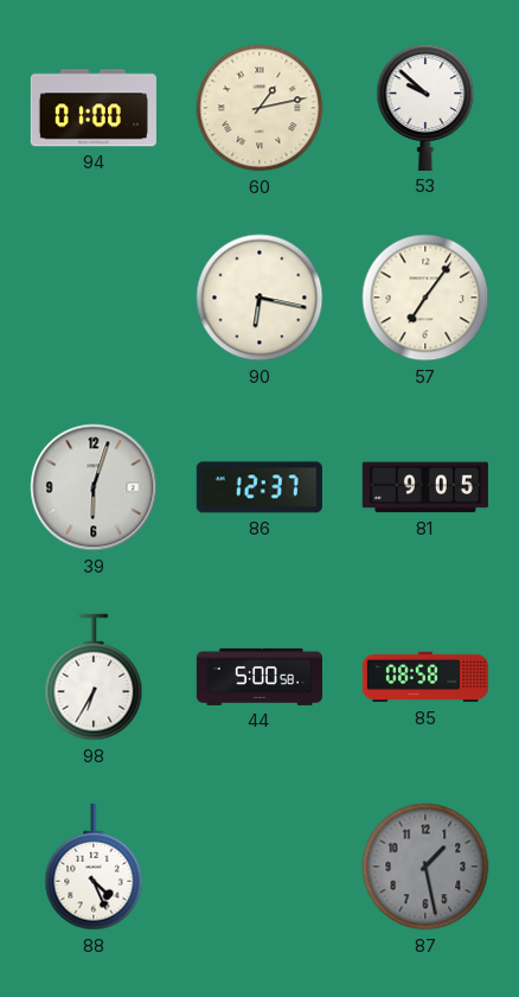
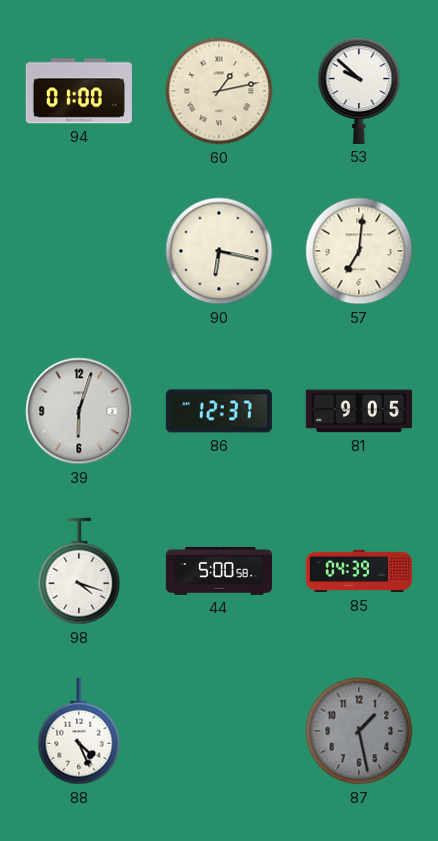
57: 7:06 -> 7:01 (359, 251)
98: 6:35 -> 4:18 (79, 571)
85: 08:58 -> 04:39 (359, 571)
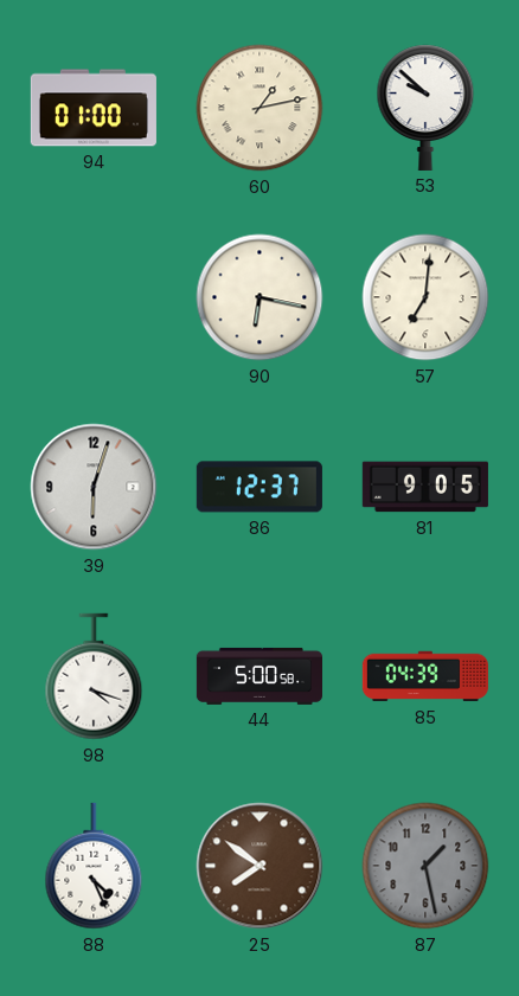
25: none -> 7:51 (259, 866)
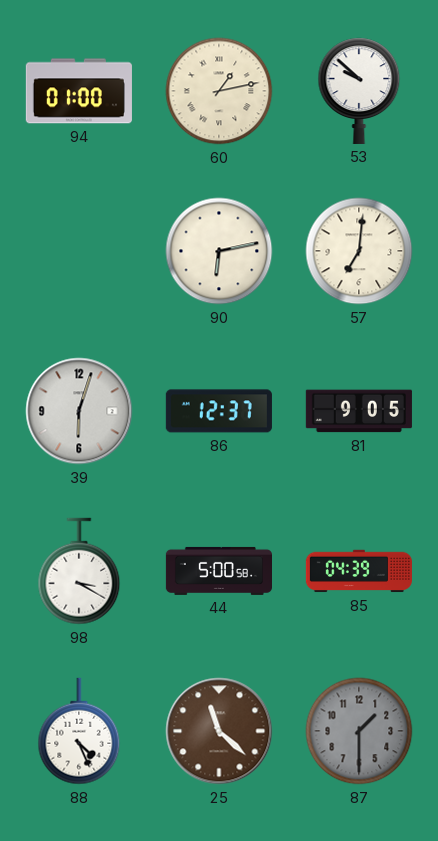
90: 6:17 -> 6:13 (219, 251)
98: 4:18 -> 3:20 (79, 571)
25: 7:51 -> 11:22 (219, 731)
87: 1:28 -> 1:30 (359, 731)
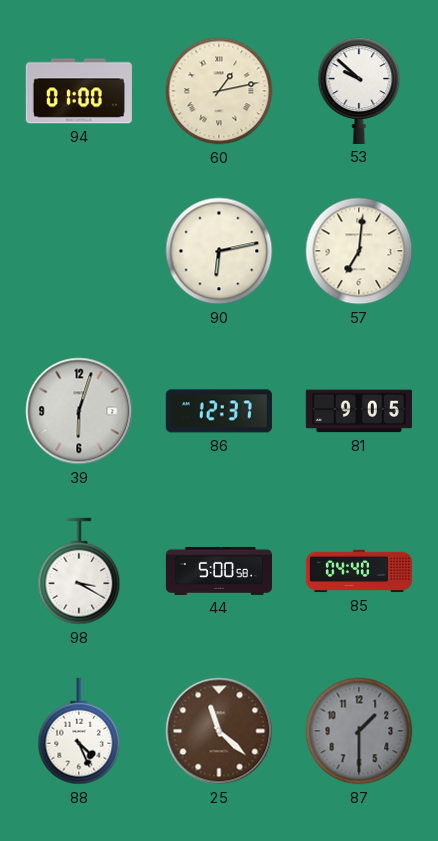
85: 04:39 -> 04:40 (359, 571)
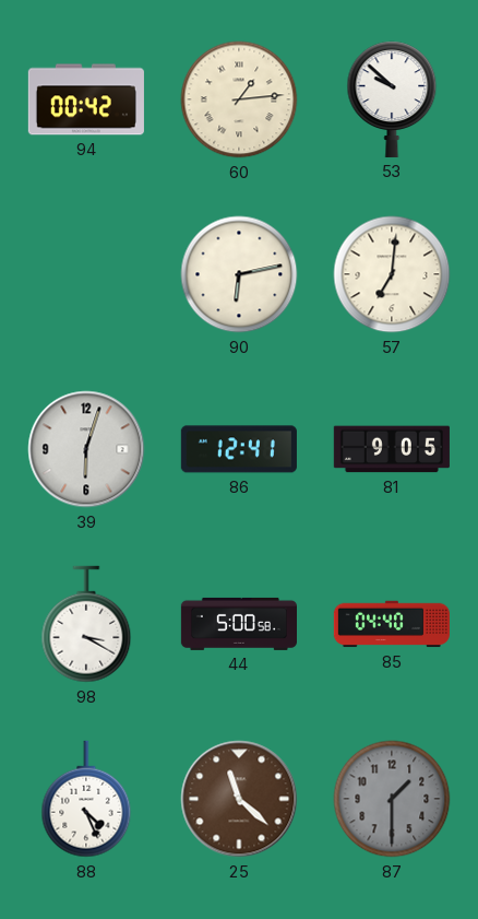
94: 01:00 -> 00:42 (86, 99)
60: 1:13 -> 1:14 (239, 99)
86: 12:37 -> 12:41 (239, 449)
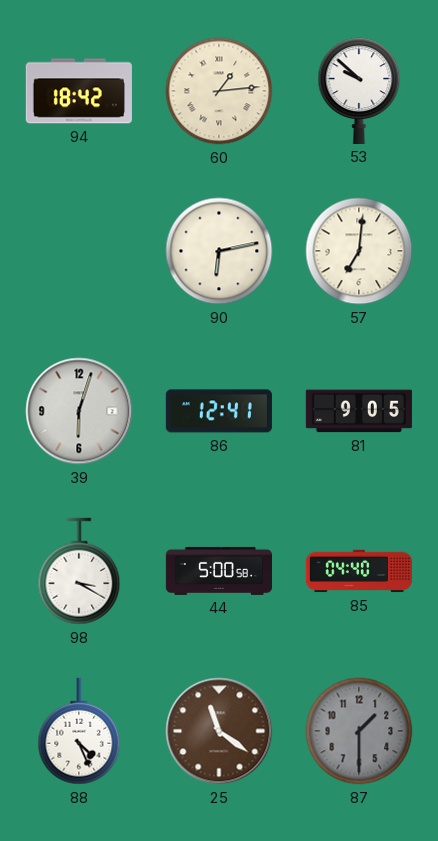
94: 00:42 -> 18:42 (79, 91)
25: 11:22 -> 11:21 (219, 731)
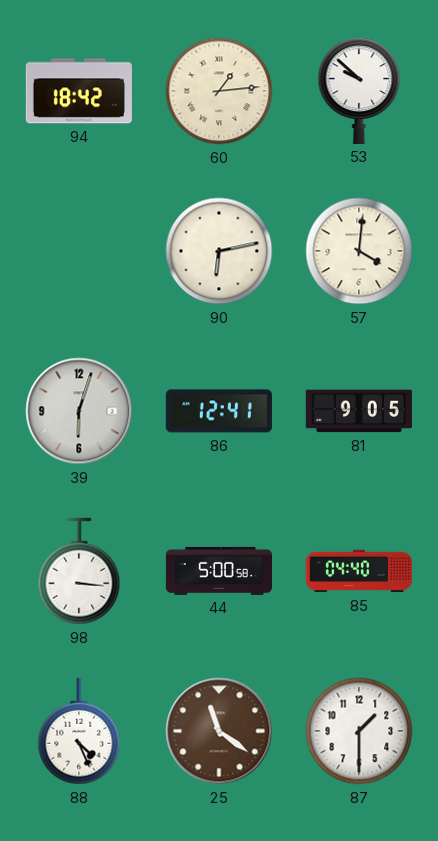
57: 7:01 -> 4:01 (359, 251)
98: 3:20 -> 3:16 (79, 571)
87 dial: grey -> white (359, 731)
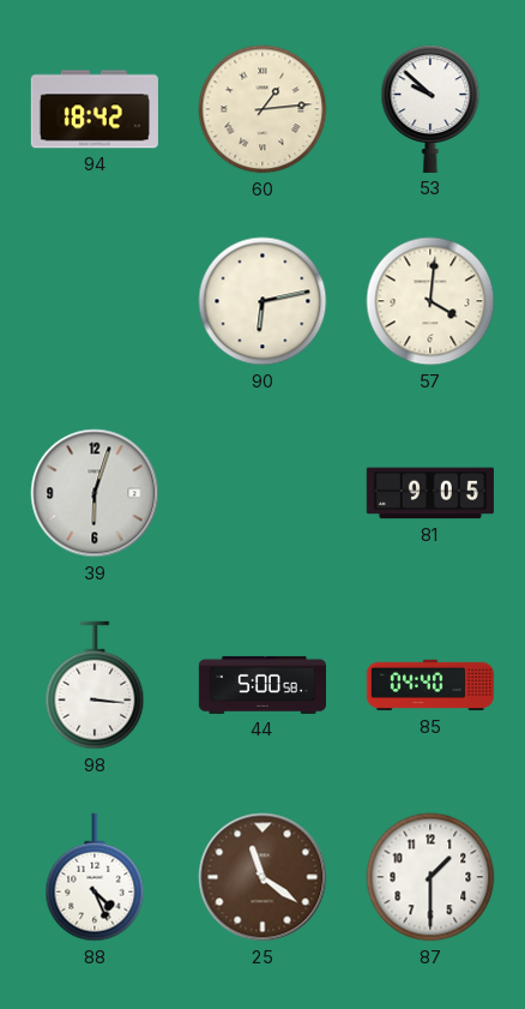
86: 12:41 -> none (219, 411)
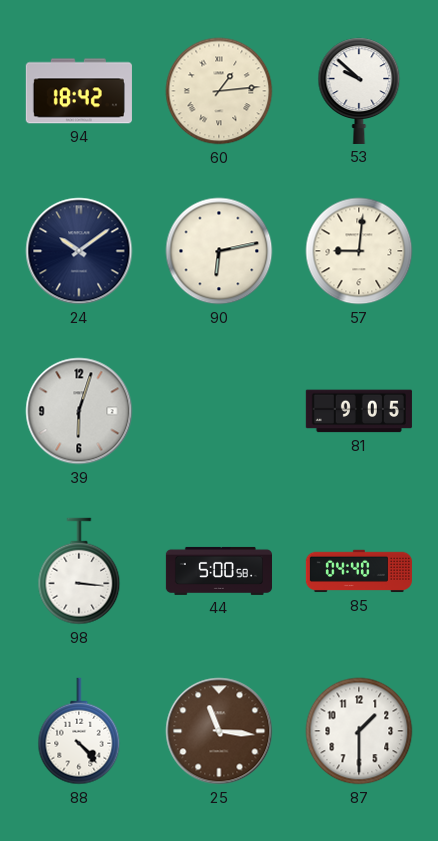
24: none -> 10:09 (79, 251)
57: 4:01 -> 9:01 (359, 251)
88: 4:26 -> 4:23 (79, 731)
25: 11:21 -> 11:16 (219, 731)
